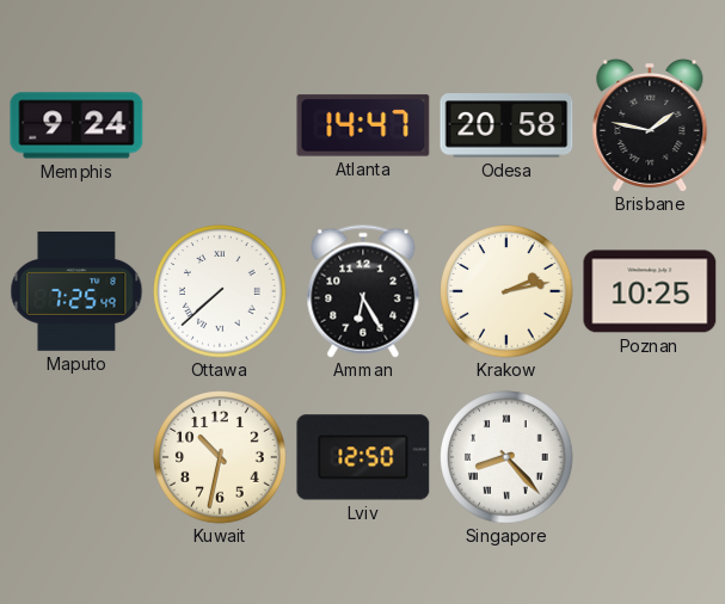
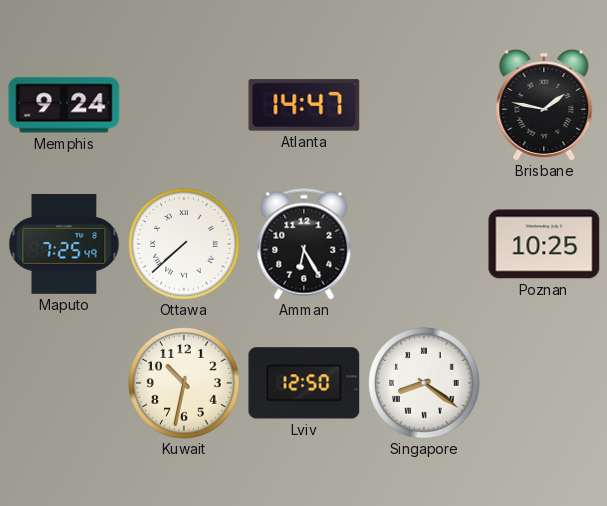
Odesa: 20:58 -> none (506, 125)
Krakow: 2:13 -> none (506, 291)
Singapore: 8:23 -> 8:21 (424, 383)
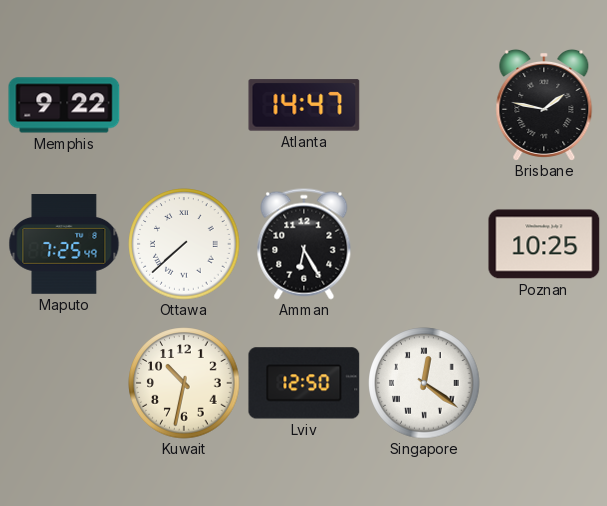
Memphis: 9:24 -> 9:22 (64, 105)
Singapore: 8:21 -> 12:21 (424, 383)
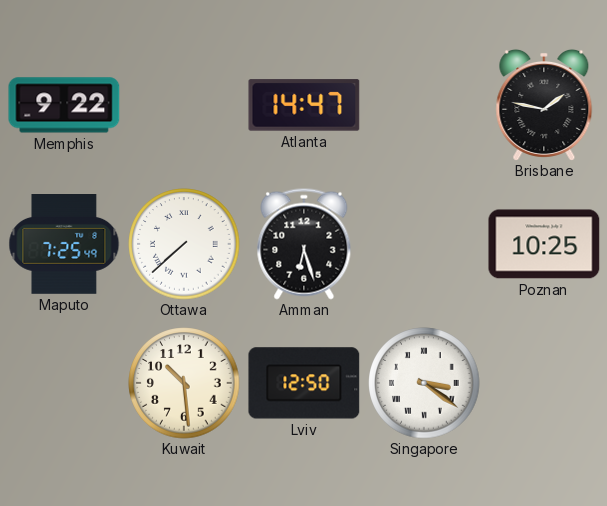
Amman: 6:25 -> 6:27 (304, 244)
Kuwait: 10:32 -> 10:29 (184, 383)
Singapore: 12:21 -> 3:21 (424, 383)
